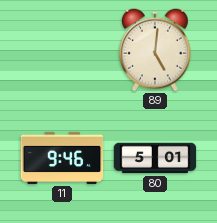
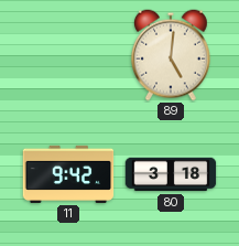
11: 9:46 -> 9:42 (68, 174)
80: 5:01 -> 3:18 (171, 174)
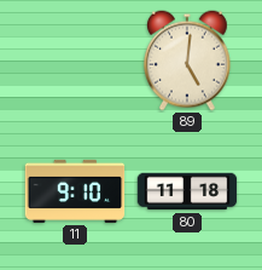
11: 9:42 -> 9:10 (75, 191)
80: 3:18 -> 11:18 (187, 191)
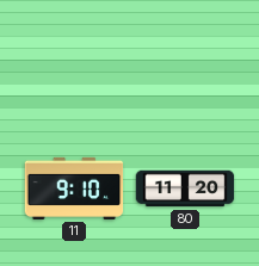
89: 5:01 -> none (187, 61)
80: 11:18 -> 11:20 (185, 188)
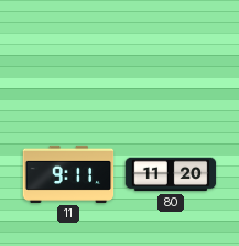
11: 9:10 -> 9:11 (68, 174)
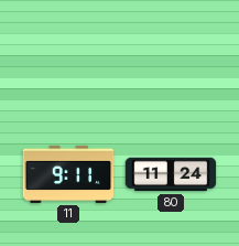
80: 11:20 -> 11:24 (171, 174)
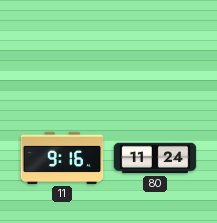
11: 9:11 -> 9:16 (62, 158)
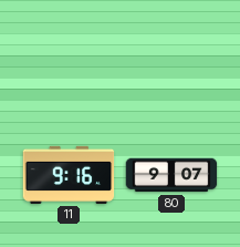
80: 11:24 -> 9:07 (171, 175)
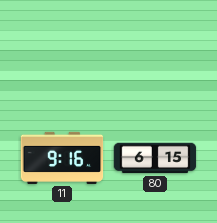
80: 9:07 -> 6:15 (155, 158)
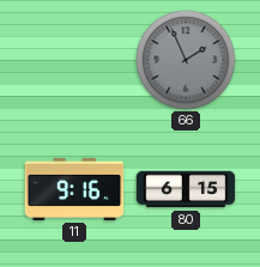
66: none -> 1:56 (186, 60)
